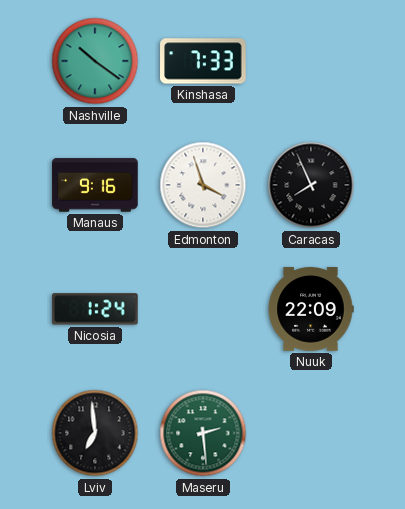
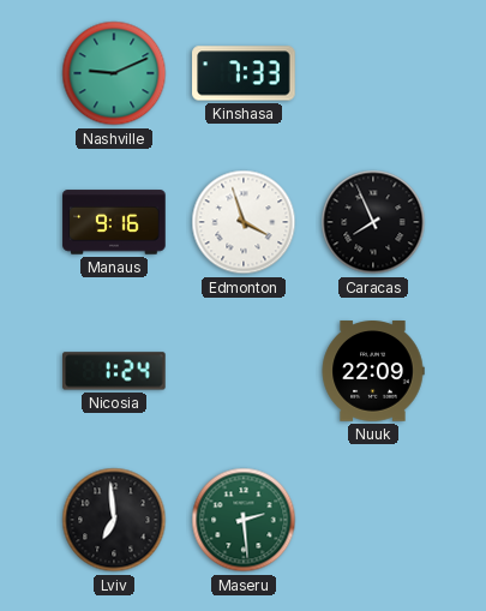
Nashville: 10:21 -> 9:11 (114, 73)
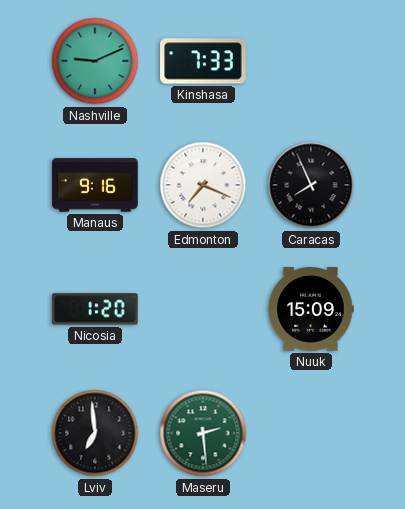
Edmonton: 3:57 -> 7:19 (203, 185)
Nicosia: 1:24 -> 1:20 (95, 309)
Nuuk: 22:09 -> 15:09 (311, 309)
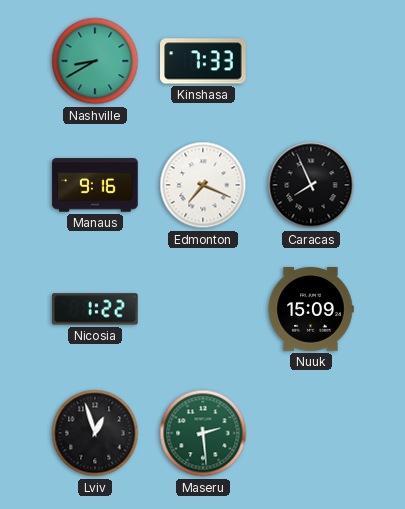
Nashville: 9:11 -> 8:40 (95, 61)
Nicosia: 1:20 -> 1:22 (95, 309)
Lviv: 6:59 -> 12:57 (95, 433)
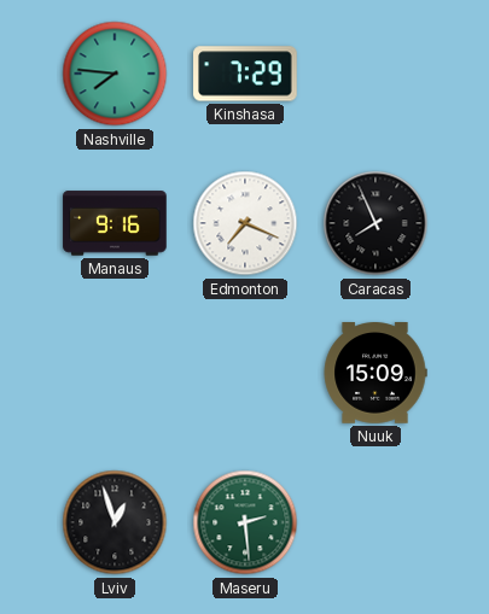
Nashville: 8:40 -> 7:46 (115, 74)
Kinshasa: 7:33 -> 7:29 (245, 74)
Nicosia: 1:22 -> none (95, 309)
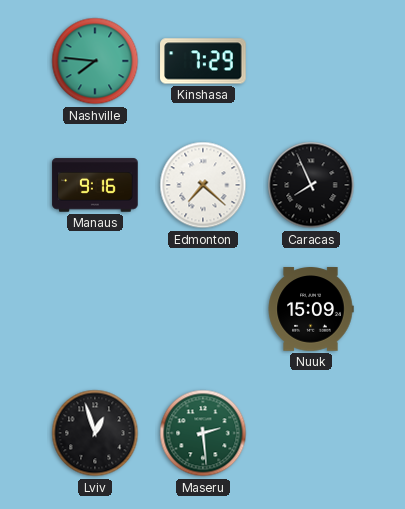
Edmonton: 7:19 -> 7:22 (203, 185)
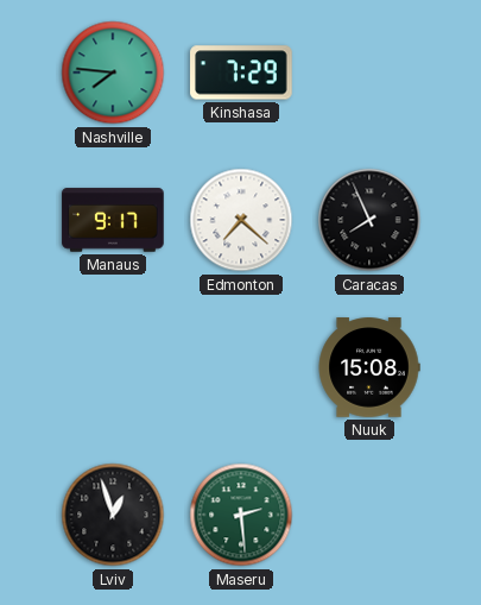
Manaus: 9:16 -> 9:17 (113, 220)
Nuuk: 15:09 -> 15:08 (369, 367)
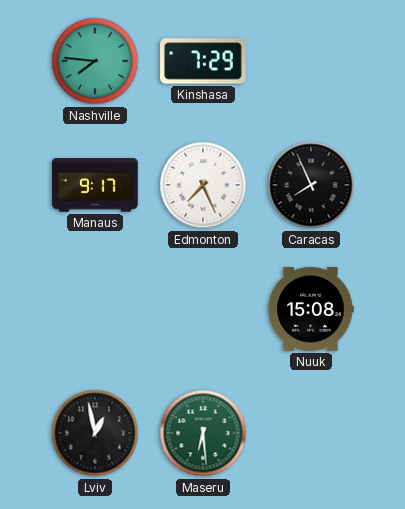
Edmonton: 7:22 -> 7:26 (203, 185)
Lviv: 12:57 -> 12:58 (95, 433)
Maseru: 2:29 -> 6:29 (203, 433)
